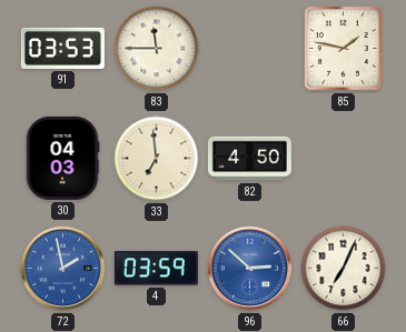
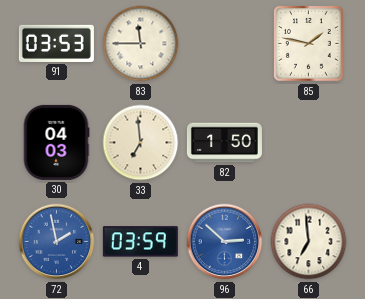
82: 4:50 -> 1:50 (224, 143)
66: 7:04 -> 6:59 (309, 242)
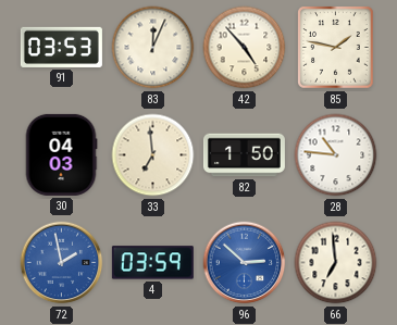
83: 11:45 -> 12:04 (153, 48)
42: none -> 4:53 (245, 48)
28: none -> 10:46 (336, 155)
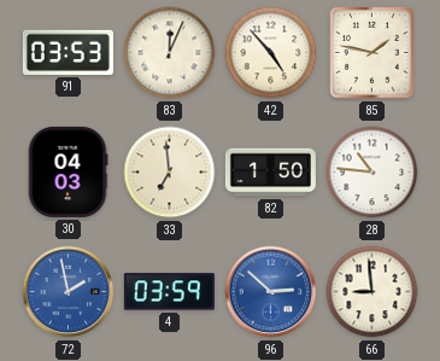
66: 6:59 -> 8:59 (372, 292)
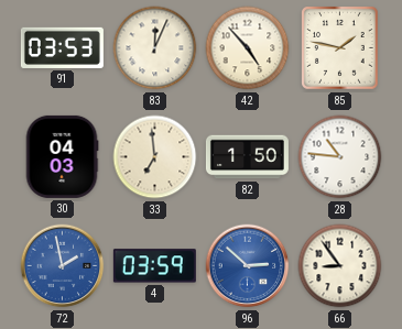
66: 8:59 -> 8:54 (340, 266)
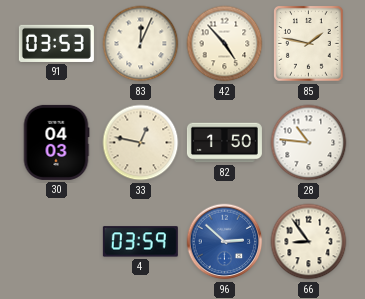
33: 6:59 -> 12:47 (141, 143)
72: 1:58 -> none (63, 266)
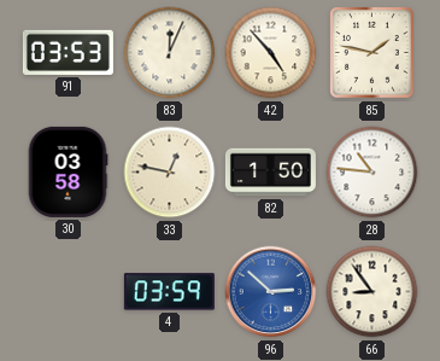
30: 04:03 -> 03:58 (68, 171)
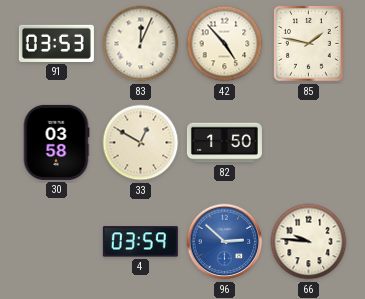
33: 12:47 -> 12:50 (141, 143)
28: 10:46 -> none (372, 173)
66: 8:54 -> 9:46 (309, 242)
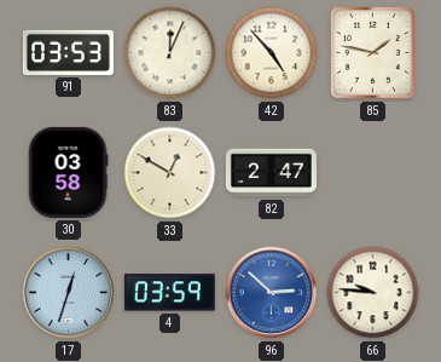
82: 1:50 -> 2:47 (271, 173)
17: none -> 12:33 (69, 293)
